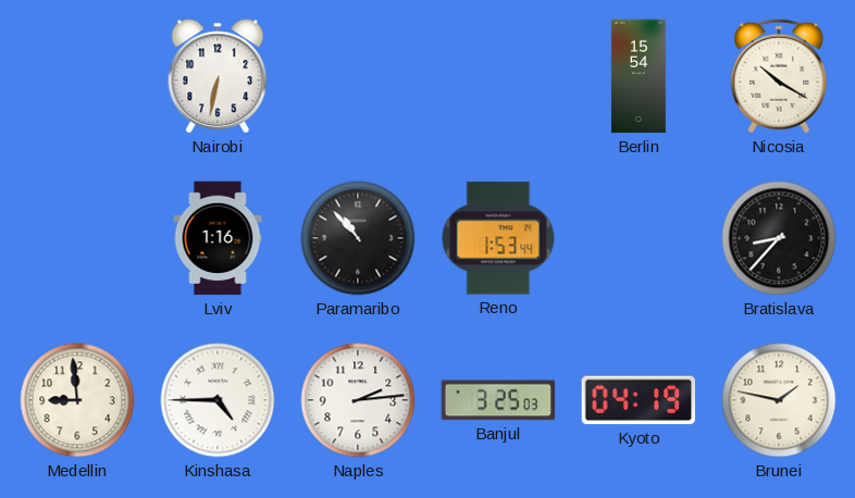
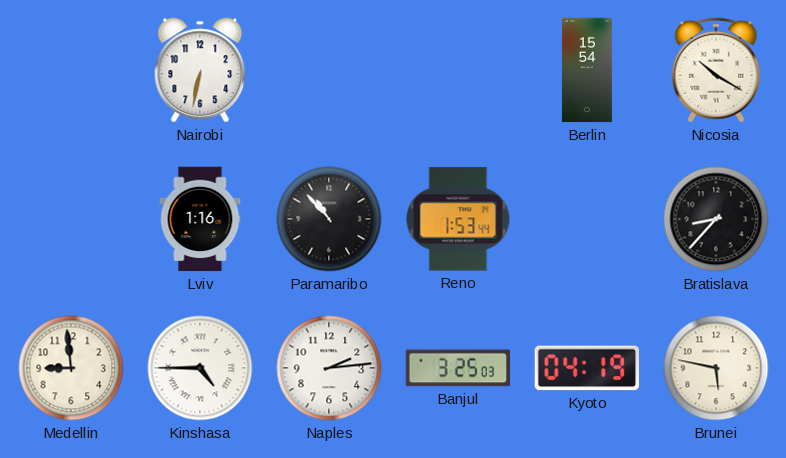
Brunei: 1:47 -> 5:47 (716, 368)
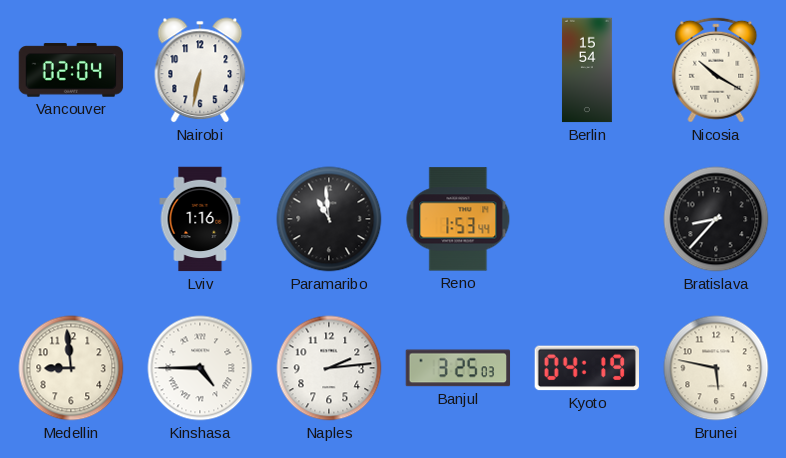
Vancouver: none -> 02:04 (71, 70)
Paramaribo: 10:53 -> 10:59 (329, 219)
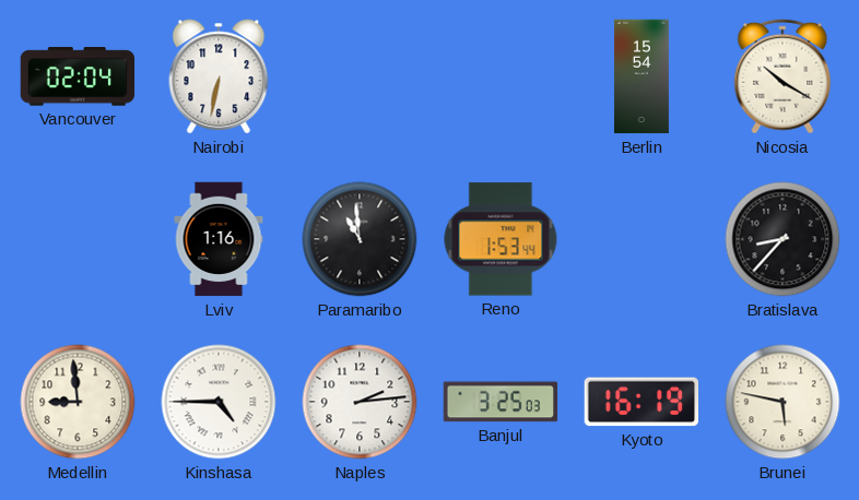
Kyoto: 04:19 -> 16:19 (640, 402)
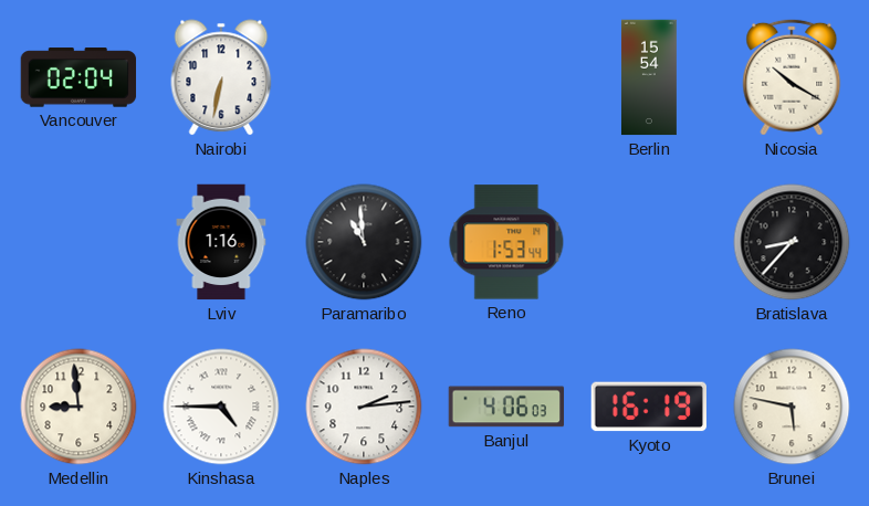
Banjul: 3:25 -> 4:06 (506, 407)
